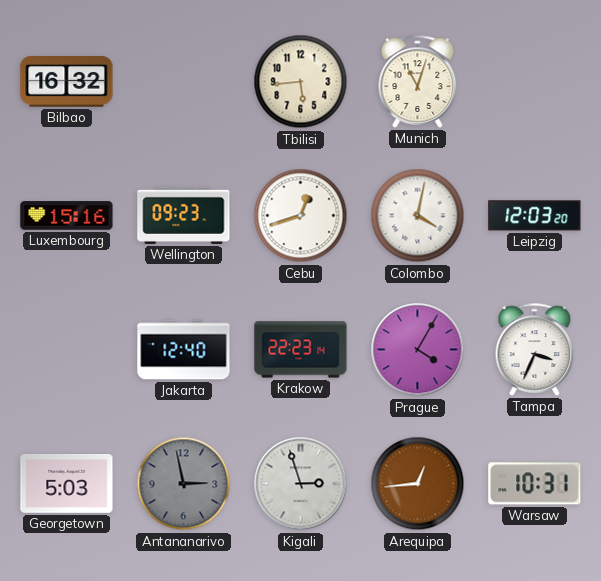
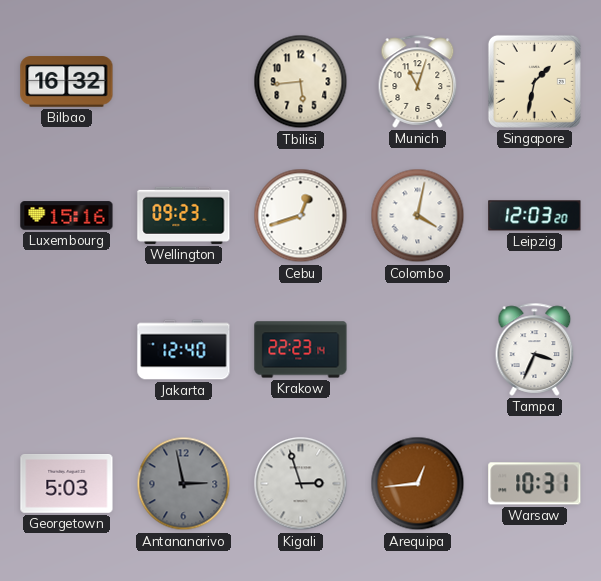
Singapore: none -> 1:32 (534, 81)
Prague: 4:05 -> none (418, 350)
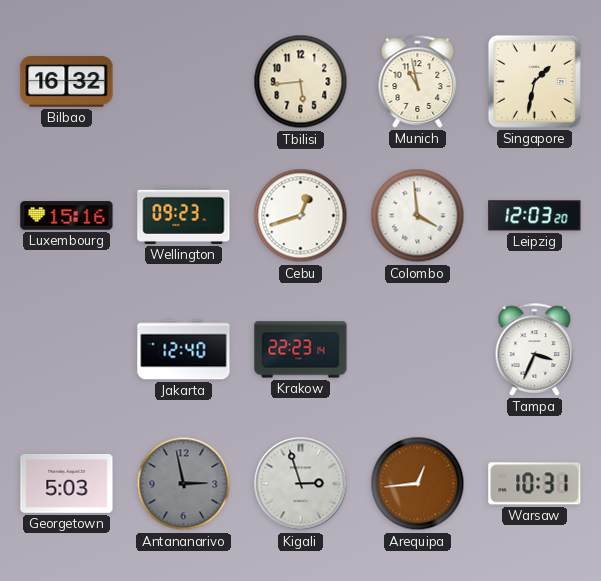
Munich: 11:03 -> 10:58 (418, 81)
Colombo: 4:02 -> 3:59 (418, 216)
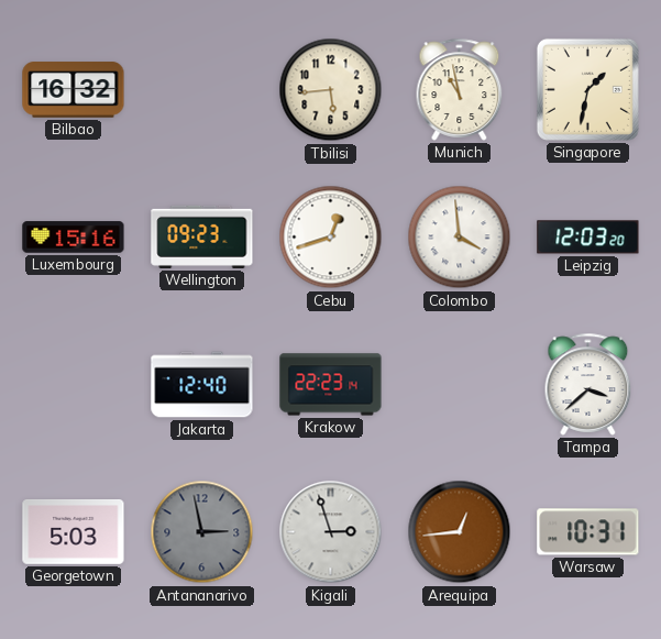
Tampa: 3:34 -> 3:38 (588, 384)
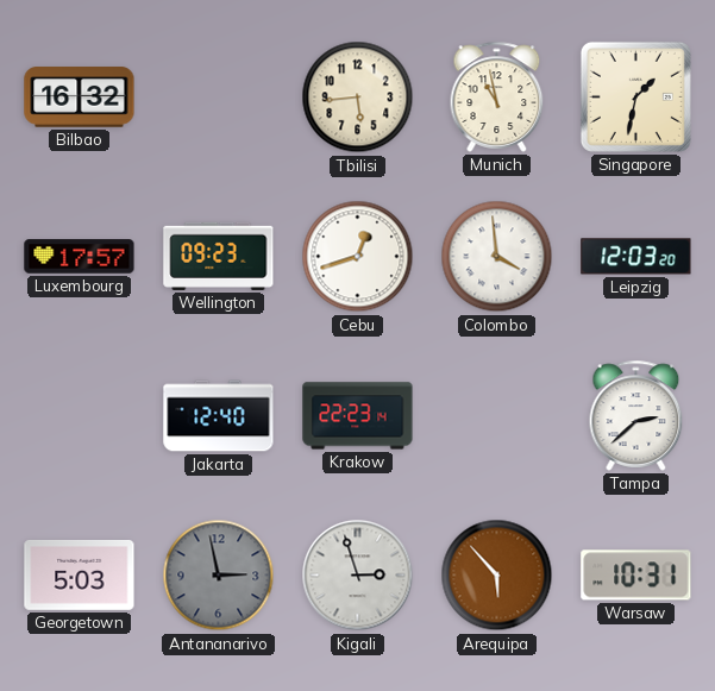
Luxembourg: 15:16 -> 17:57 (80, 257)
Tampa: 3:38 -> 2:38 (636, 415)
Arequipa: 12:44 -> 5:53 (497, 576)
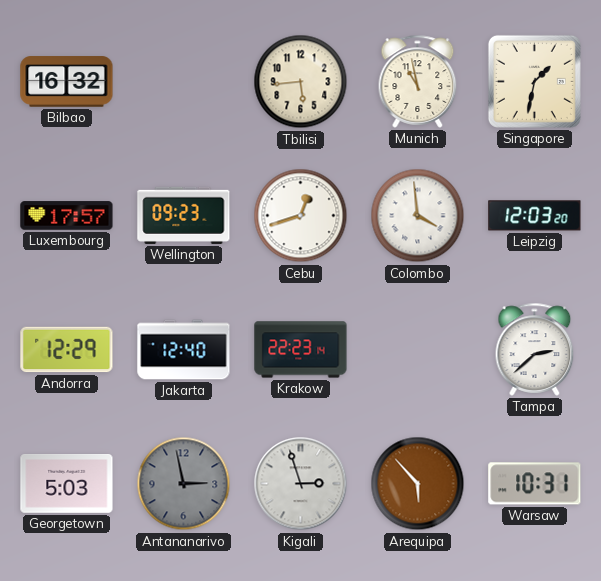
Andorra: none -> 12:29 (67, 350)
